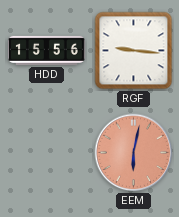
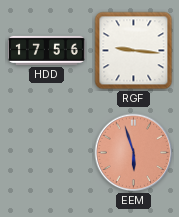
HDD: 15:56 -> 17:56 (46, 50)
EEM: 6:02 -> 5:57 (134, 153)
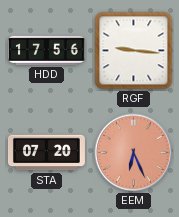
STA: none -> 07:20 (46, 153)
EEM: 5:57 -> 6:26 (134, 153)
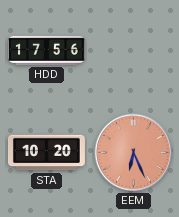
RGF: 9:16 -> none (134, 51)
STA: 07:20 -> 10:20 (46, 153)
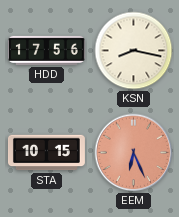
KSN: none -> 8:17 (134, 51)
STA: 10:20 -> 10:15 (46, 153)
